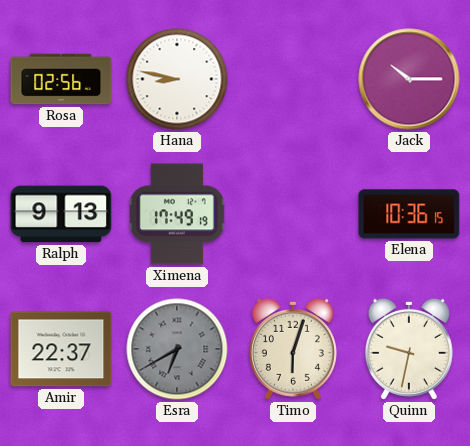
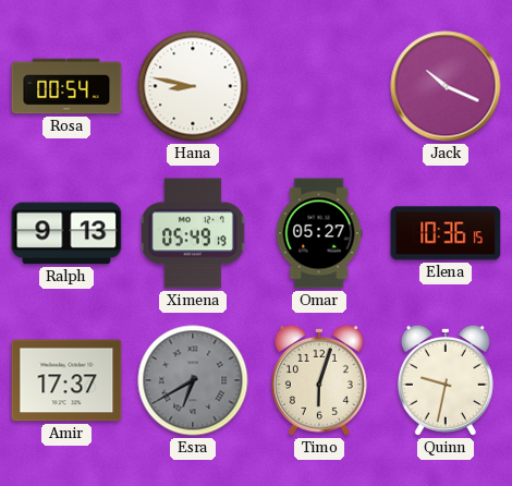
Rosa: 02:56 -> 00:54 (66, 86)
Jack: 10:15 -> 10:19 (446, 86)
Ximena: 17:49 -> 05:49 (193, 233)
Omar: none -> 05:27 (319, 233)
Amir: 22:37 -> 17:37 (66, 380)
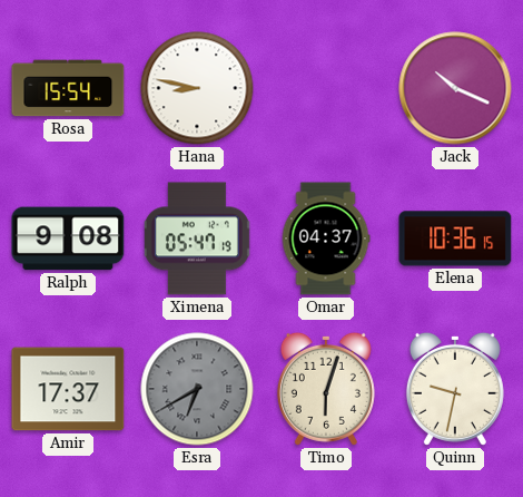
Rosa: 00:54 -> 15:54 (68, 88)
Ralph: 9:13 -> 9:08 (68, 238)
Ximena: 05:49 -> 05:47 (197, 238)
Omar: 05:27 -> 04:37 (326, 238)
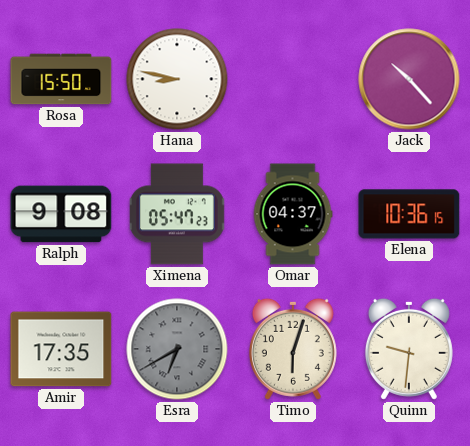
Rosa: 15:54 -> 15:50 (61, 79)
Jack: 10:19 -> 10:23 (409, 79)
Ximena: 05:47:19 -> 05:47:23 (177, 214)
Amir: 17:37 -> 17:35 (61, 349)
Quinn: 9:32 -> 9:31 (409, 349)
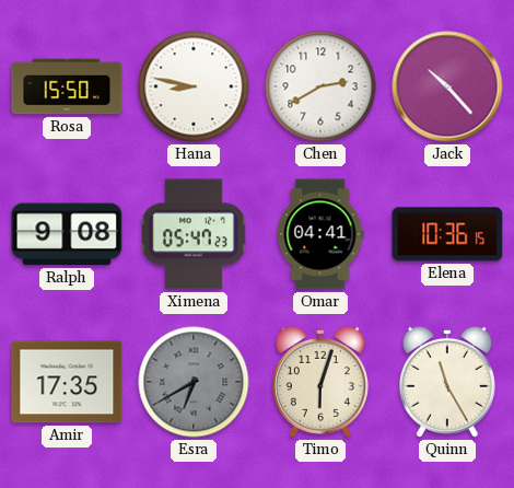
Chen: none -> 2:40 (320, 86)
Omar: 04:37 -> 04:41 (320, 234)
Quinn: 9:31 -> 11:25 (447, 382)
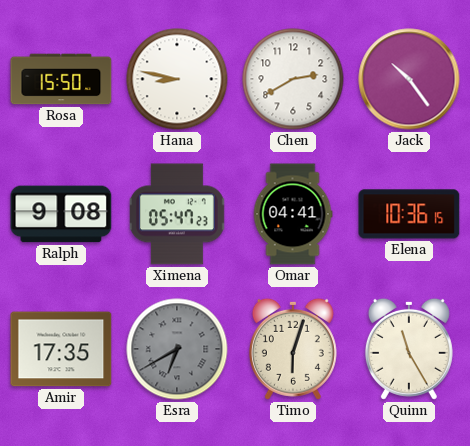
Jack: 10:23 -> 10:24 (409, 79)
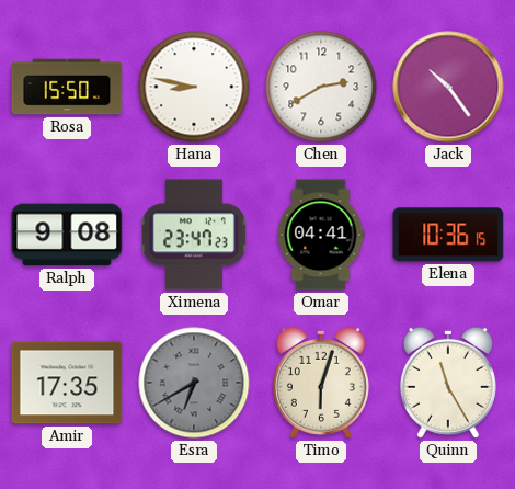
Ximena: 05:47 -> 23:47 (194, 235)
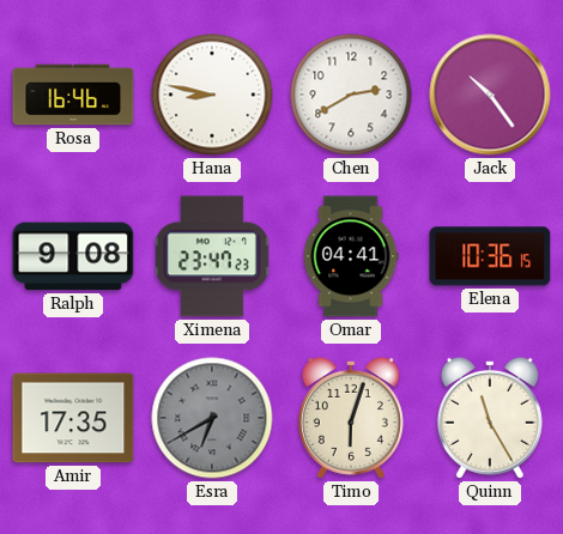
Rosa: 15:50 -> 16:46 (73, 95)
